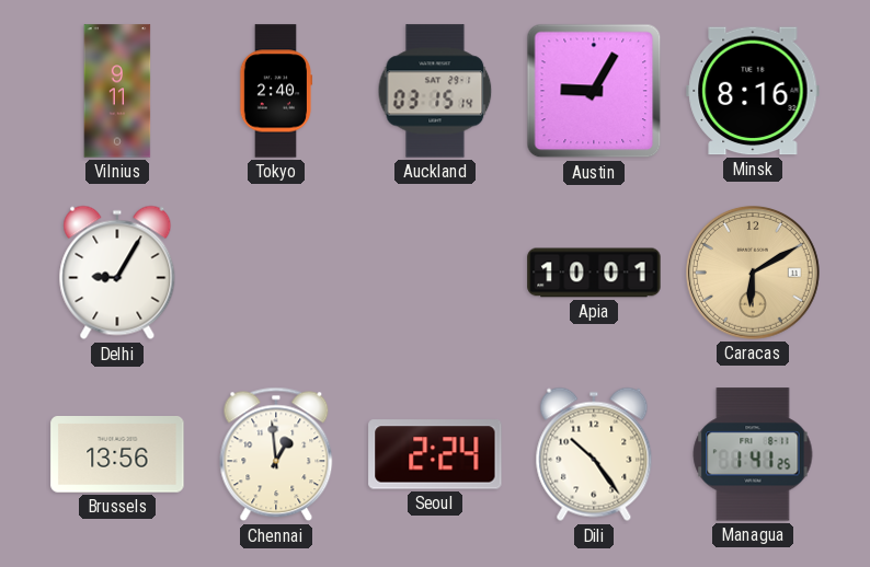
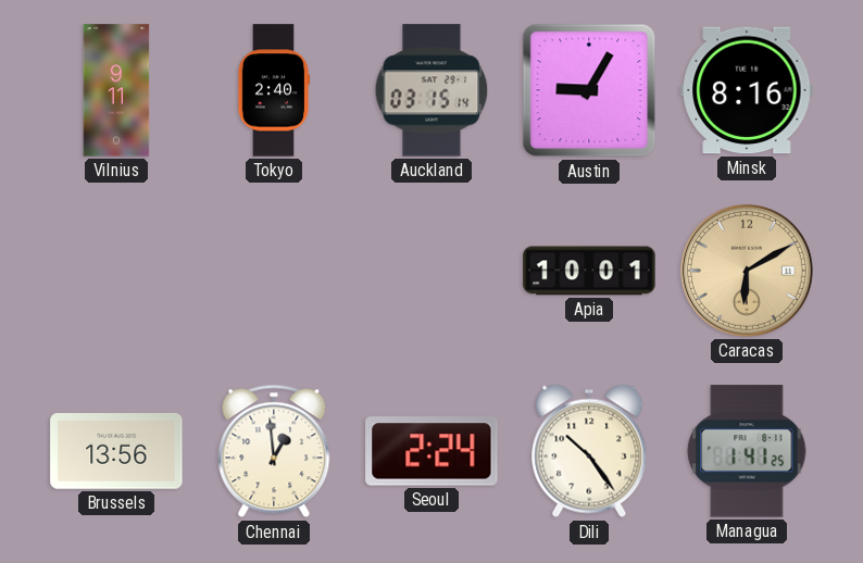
Delhi: 9:05 -> none (117, 273)
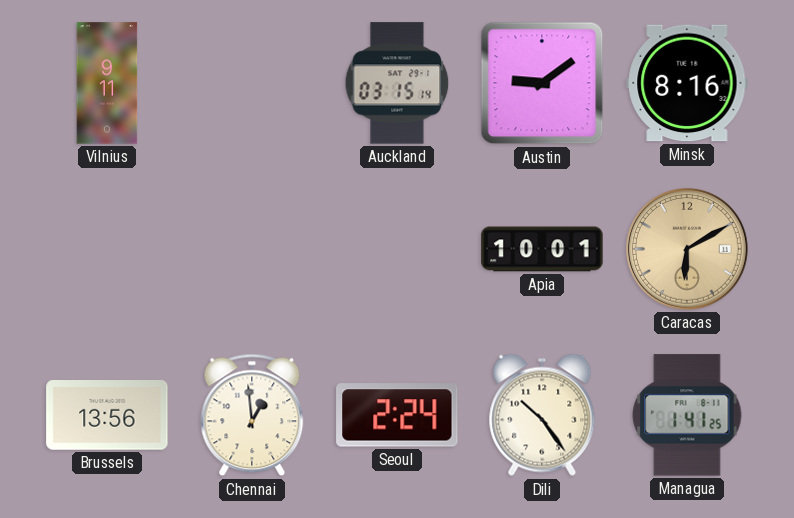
Tokyo: 2:40 -> none (274, 90)
Austin: 9:05 -> 9:09 (542, 83)
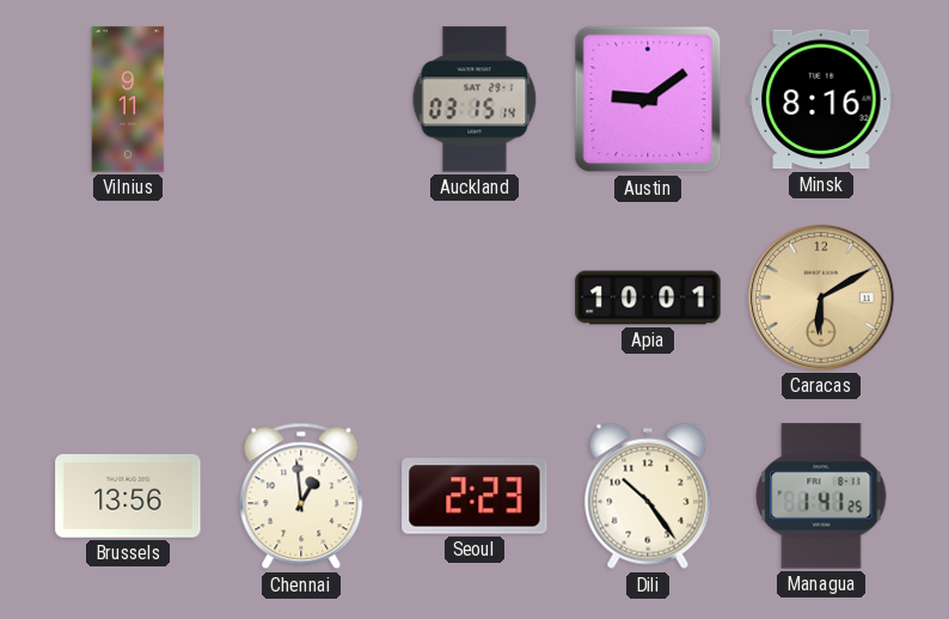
Seoul: 2:24 -> 2:23 (474, 496)
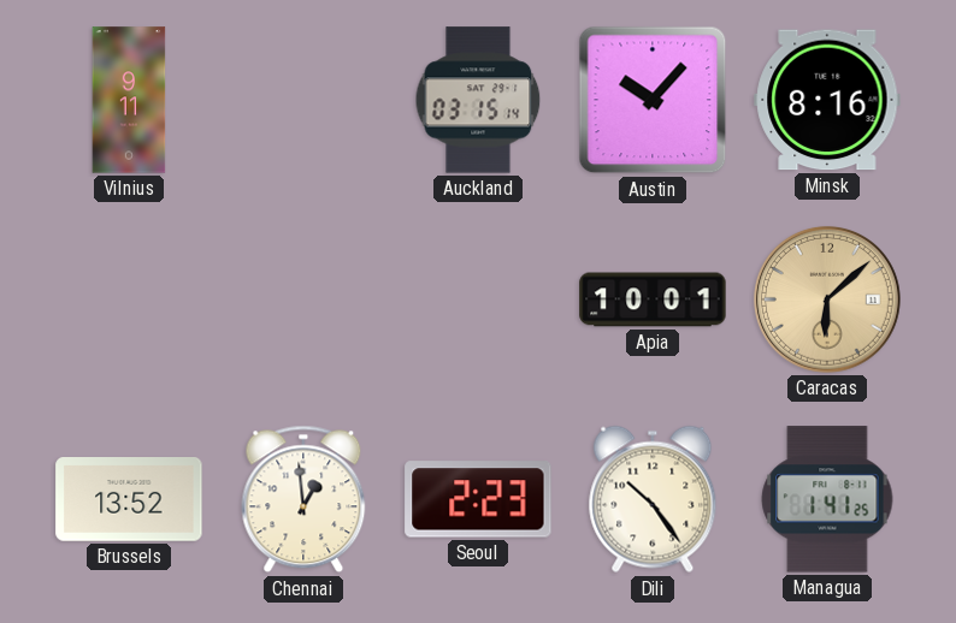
Austin: 9:09 -> 10:07 (653, 100)
Caracas: 6:10 -> 6:08 (827, 299)
Brussels: 13:56 -> 13:52 (129, 500)
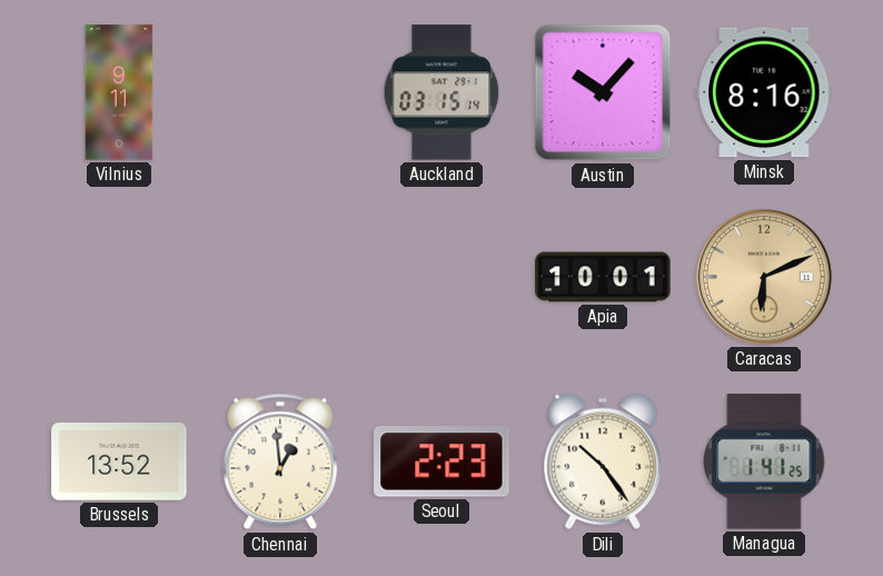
Caracas: 6:08 -> 6:11 (764, 277)
